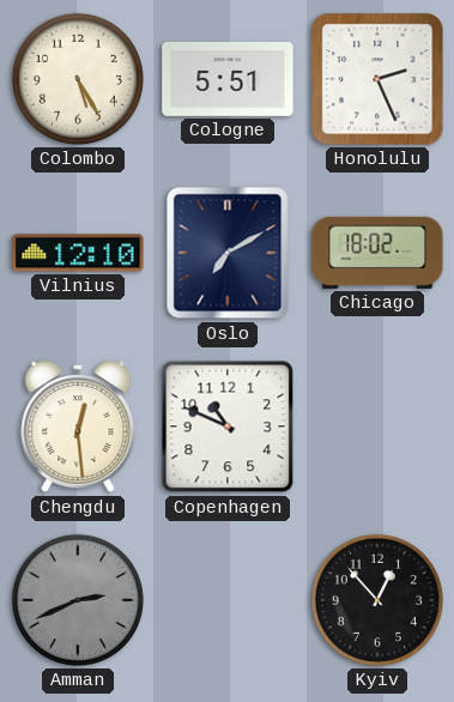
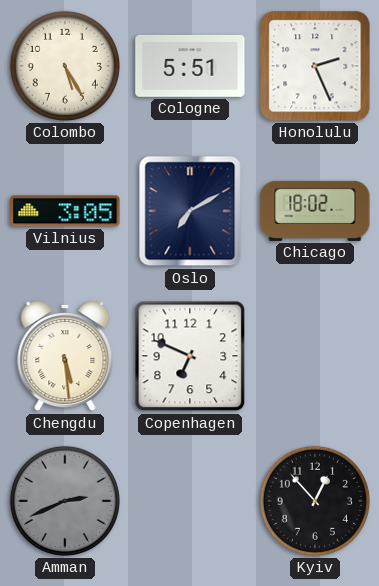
Vilnius: 12:10 -> 3:05 (65, 211)
Chengdu: 12:29 -> 5:29 (65, 356)
Copenhagen: 10:49 -> 6:49 (190, 356)
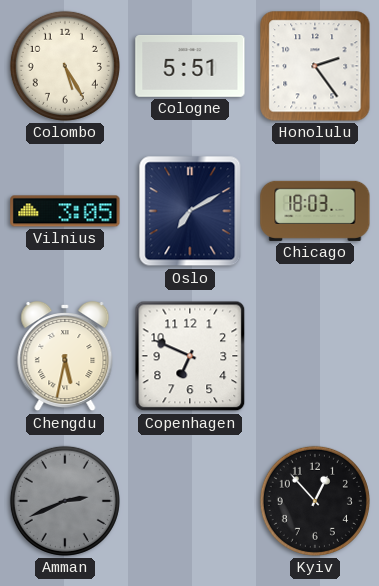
Honolulu: 2:26 -> 2:24 (315, 66)
Chicago: 18:02 -> 18:03 (315, 211)
Chengdu: 5:29 -> 5:32 (65, 356)
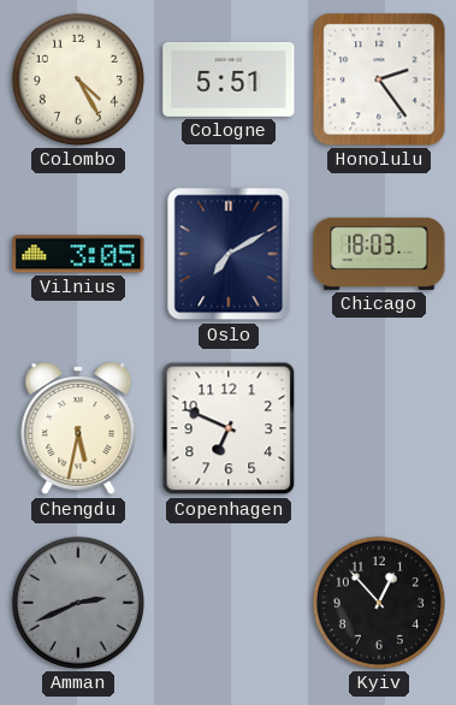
Colombo: 5:25 -> 4:25 (78, 79)
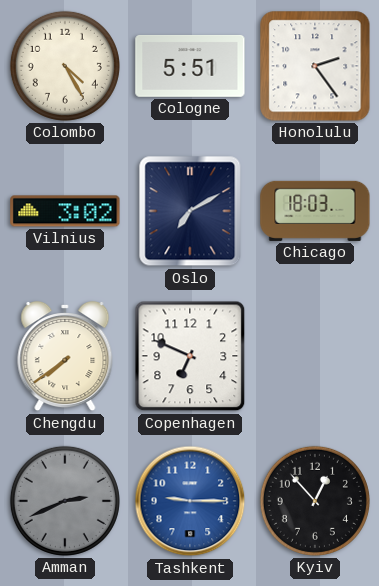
Vilnius: 3:05 -> 3:02 (65, 211)
Chengdu: 5:32 -> 7:39 (65, 356)
Tashkent: none -> 9:15 (190, 501)
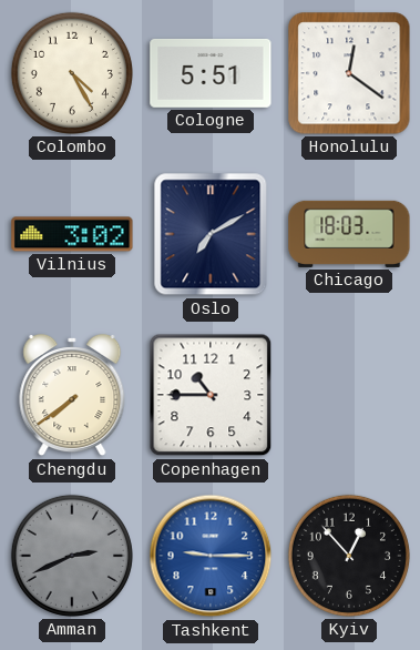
Honolulu: 2:24 -> 12:21 (349, 73)
Copenhagen: 6:49 -> 10:45 (211, 395)
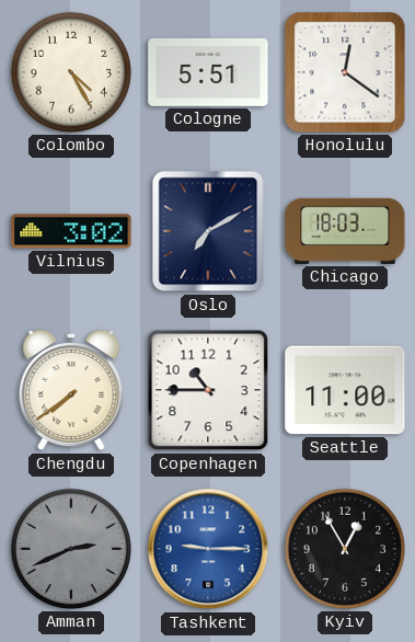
Seattle: none -> 11:00 (345, 390)
Kyiv: 12:53 -> 12:55 (345, 549)
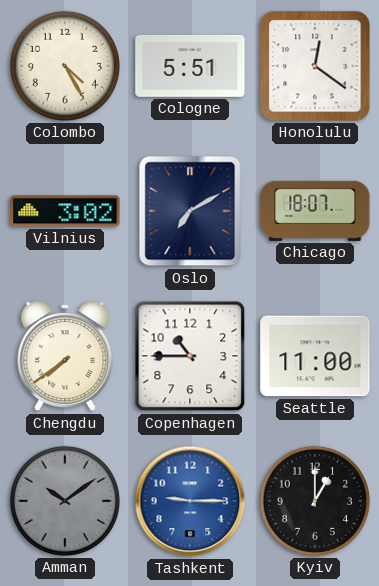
Chicago: 18:03 -> 18:07 (315, 211)
Amman: 2:41 -> 10:09 (65, 501)
Kyiv: 12:55 -> 1:00 (315, 501)
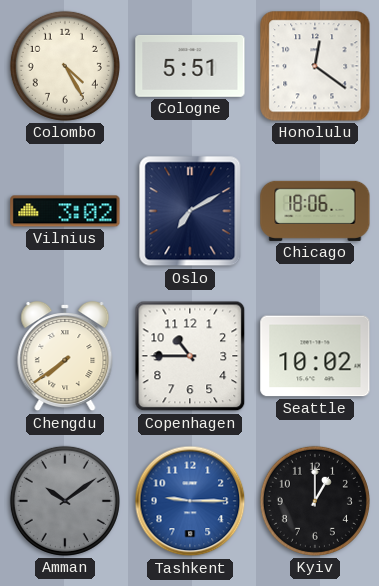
Chicago: 18:07 -> 18:06 (315, 211)
Seattle: 11:00 -> 10:02 (315, 356)
